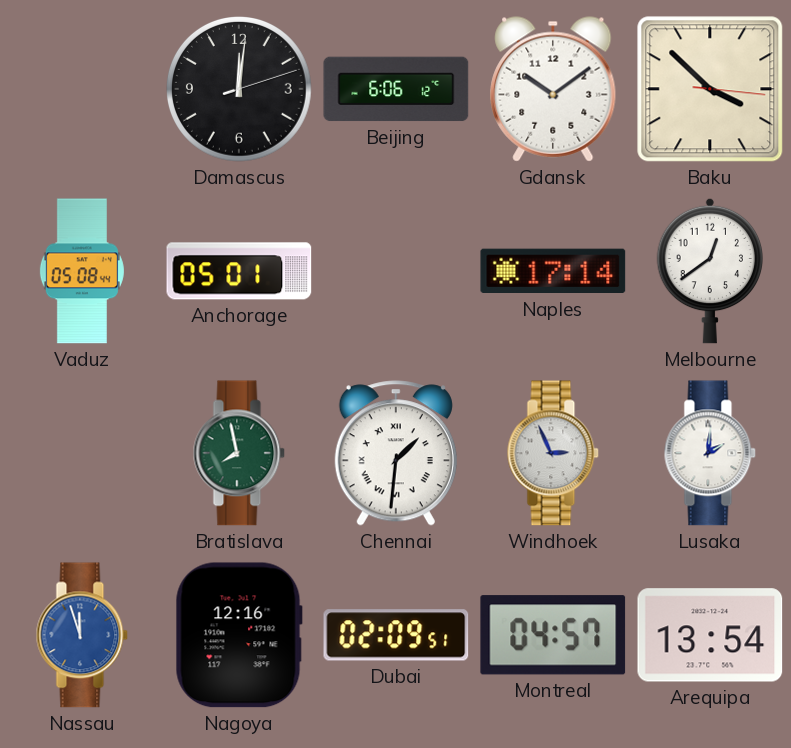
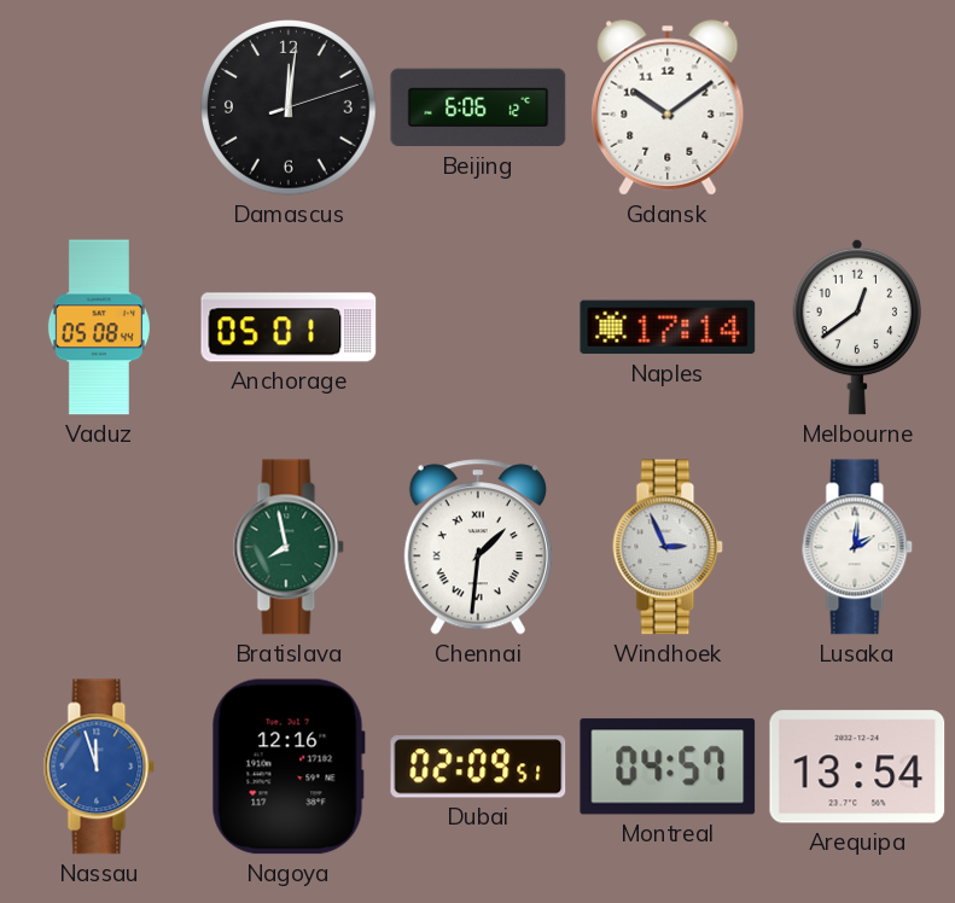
Baku: 3:52 -> none (710, 89)
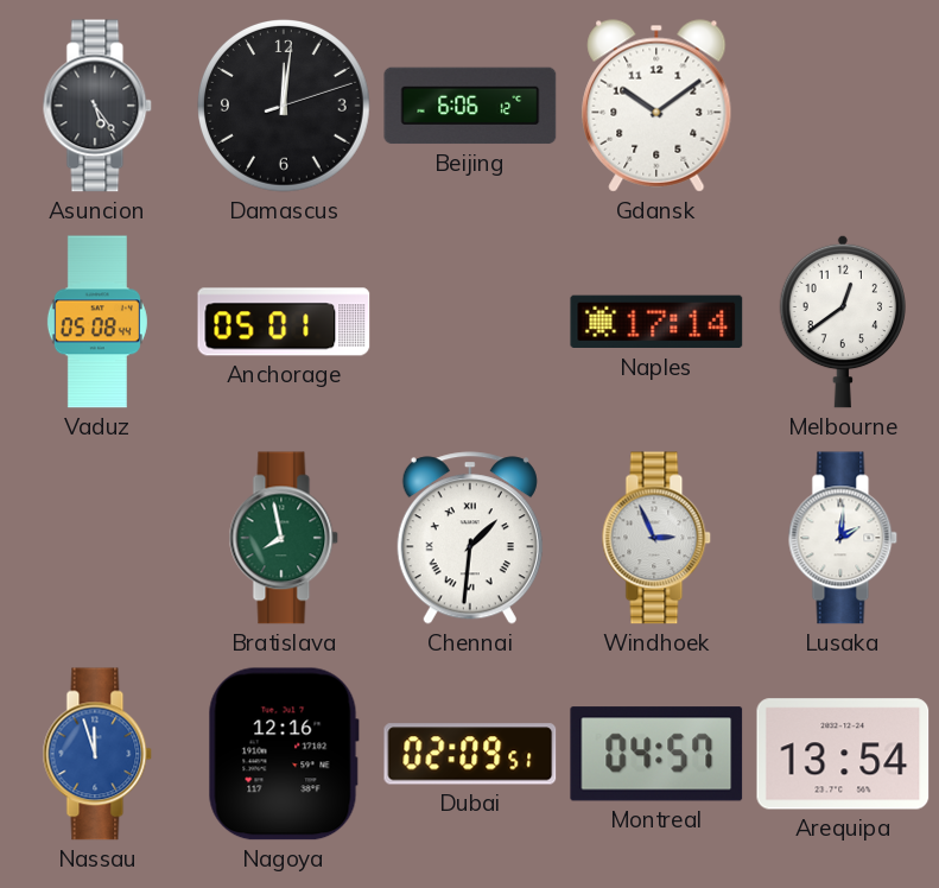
Asuncion: none -> 5:24 (97, 106)
